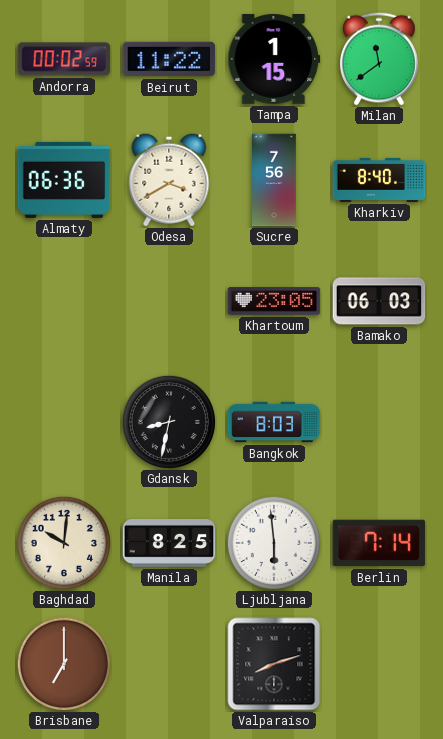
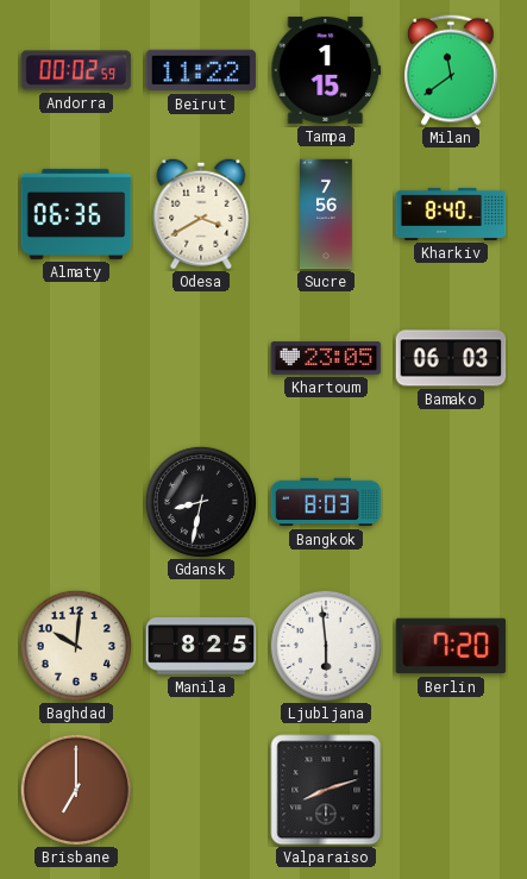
Berlin: 7:14 -> 7:20 (451, 646)
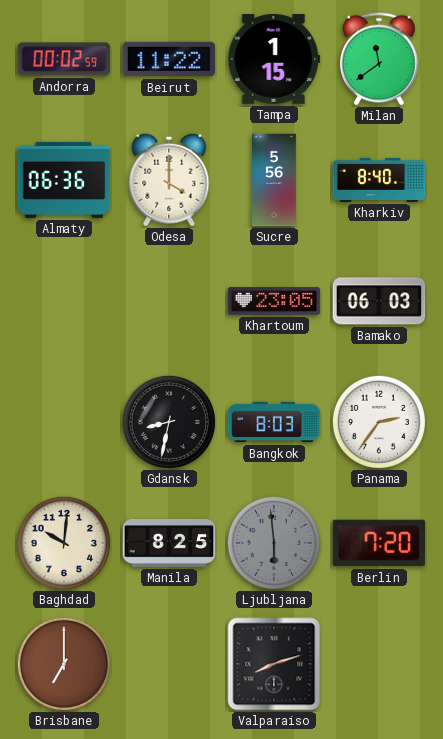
Odesa: 3:40 -> 4:00 (169, 180)
Sucre: 7:56 -> 5:56 (275, 180)
Panama: none -> 2:36 (379, 422)
Ljubljana dial: white -> grey (274, 543)
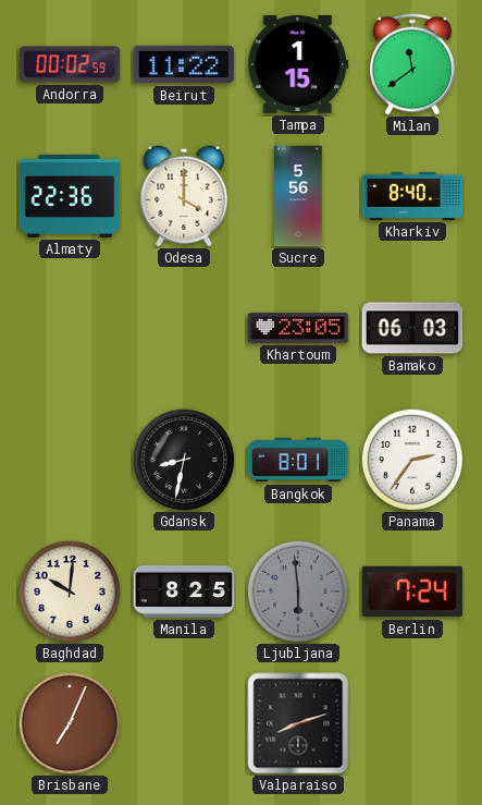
Almaty: 06:36 -> 22:36 (70, 196)
Bangkok: 8:03 -> 8:01 (298, 460)
Berlin: 7:20 -> 7:24 (412, 591)
Brisbane: 7:00 -> 7:04 (70, 723)
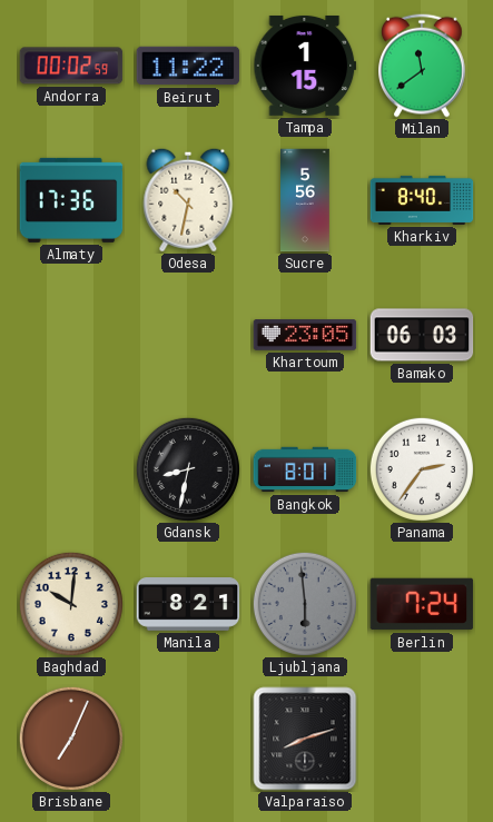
Almaty: 22:36 -> 17:36 (71, 200)
Odesa: 4:00 -> 10:32 (188, 200)
Manila: 8:25 -> 8:21 (188, 605)
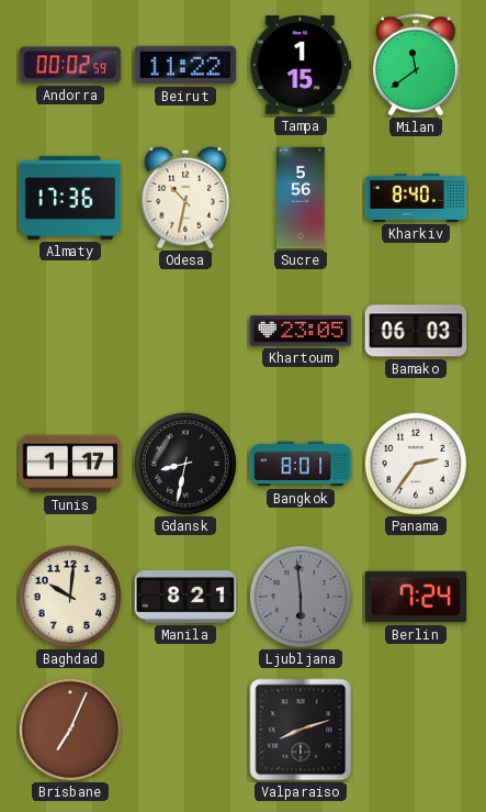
Tunis: none -> 1:17 (70, 464)
